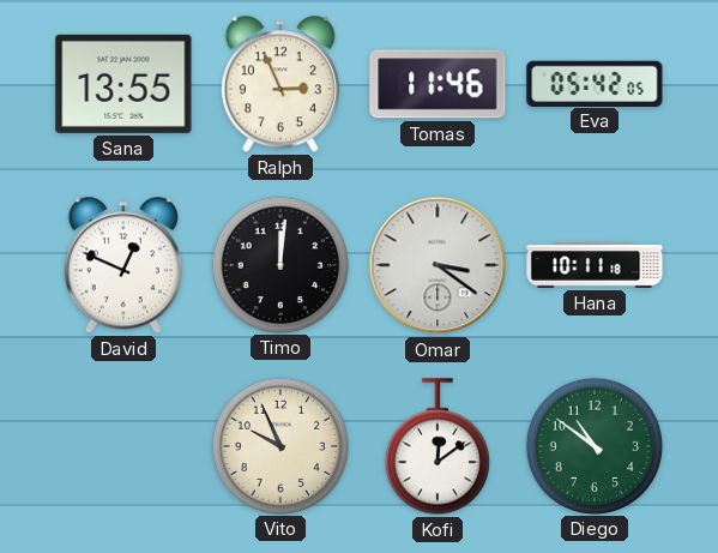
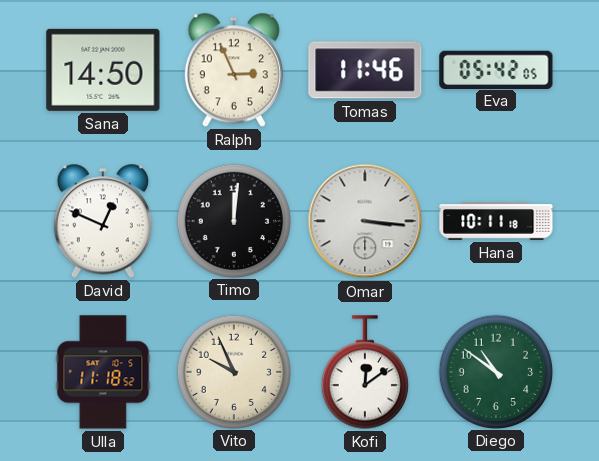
Sana: 13:55 -> 14:50 (103, 70)
Omar: 3:21 -> 3:16 (365, 221)
Ulla: none -> 11:18 (103, 372)
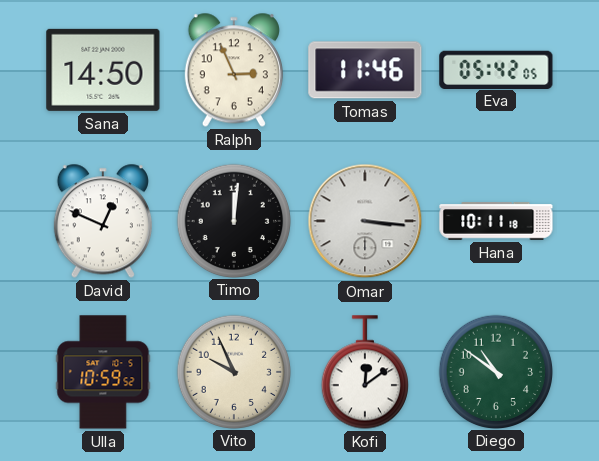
Ulla: 11:18 -> 10:59 (103, 372)
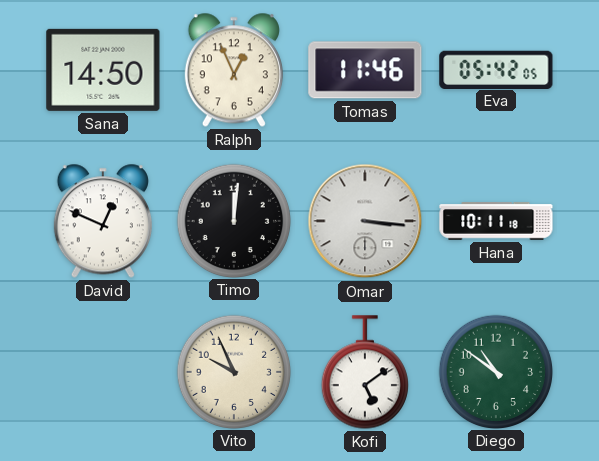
Ralph: 2:56 -> 12:56 (234, 70)
Ulla: 10:59 -> none (103, 372)
Kofi: 12:09 -> 5:09 (365, 372)
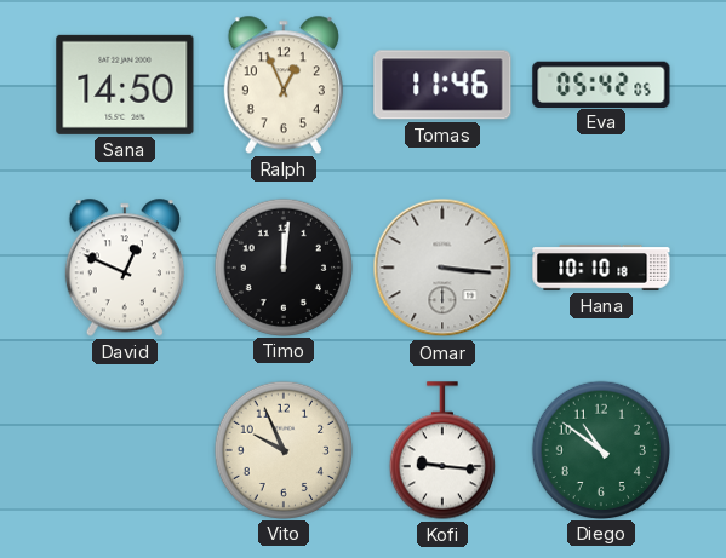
Hana: 10:11 -> 10:10 (601, 268)
Kofi: 5:09 -> 9:16 (442, 450)
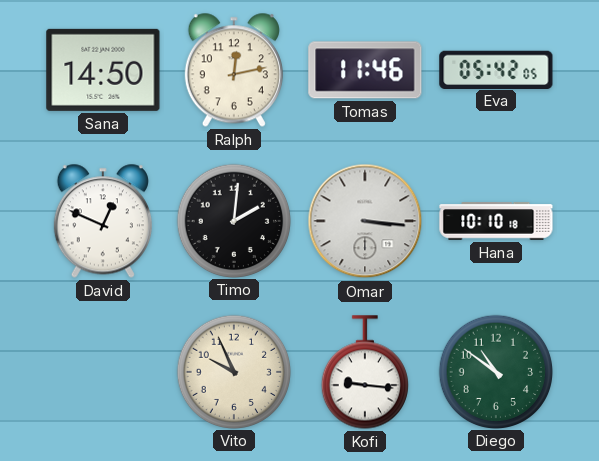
Ralph: 12:56 -> 12:13 (234, 70)
Timo: 12:01 -> 2:01 (233, 220)
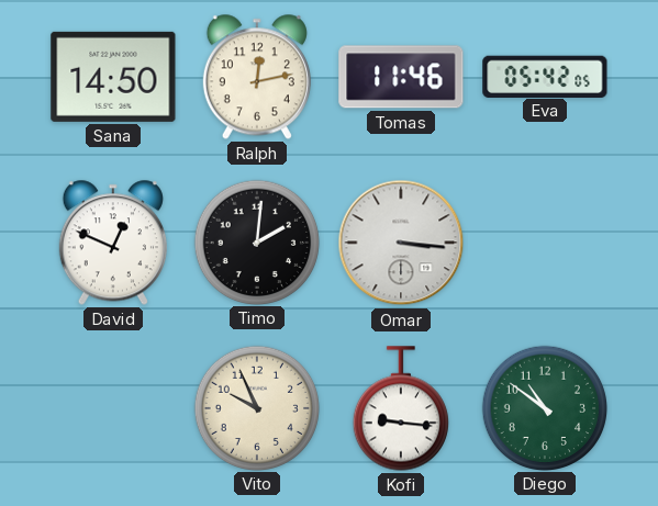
Hana: 10:10 -> none (496, 221)
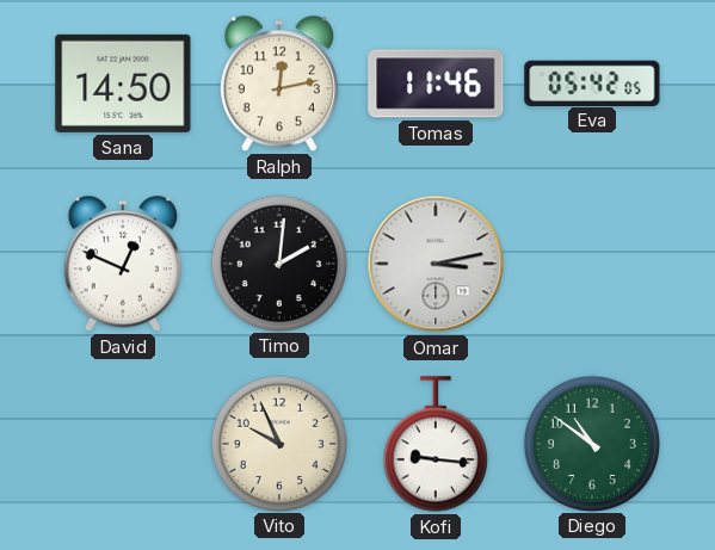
Omar: 3:16 -> 3:13 (436, 264)
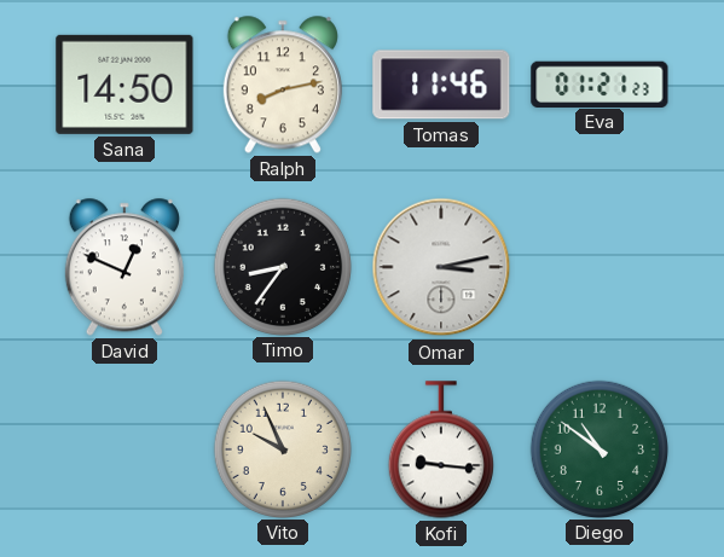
Ralph: 12:13 -> 8:13 (283, 85)
Eva: 05:42 -> 01:21 (600, 83)
Timo: 2:01 -> 8:36 (282, 266)
